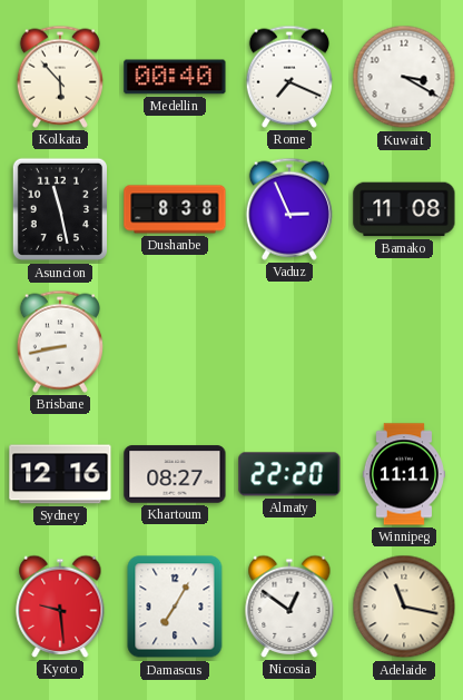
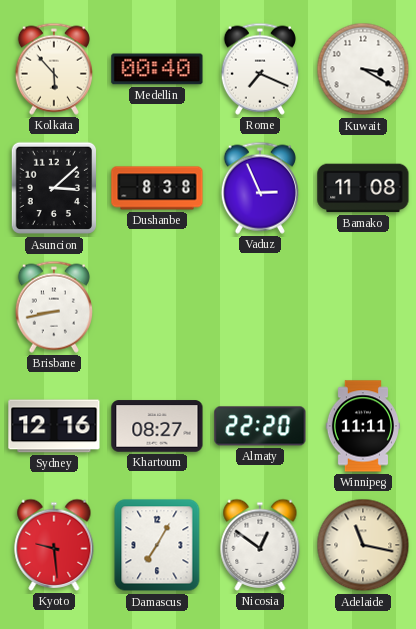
Asuncion: 11:28 -> 3:08 (53, 188)
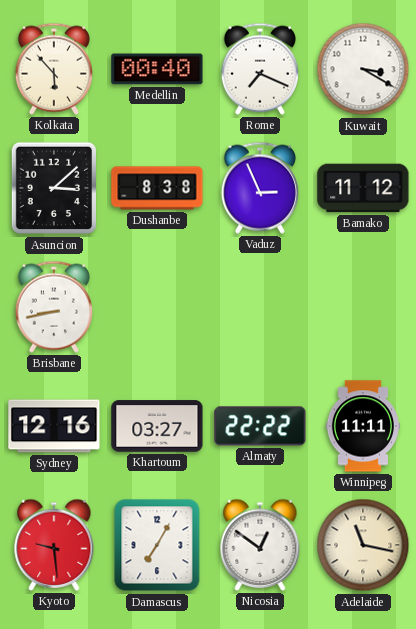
Bamako: 11:08 -> 11:12 (363, 188)
Khartoum: 08:27 -> 03:27 (157, 426)
Almaty: 22:20 -> 22:22 (260, 426)
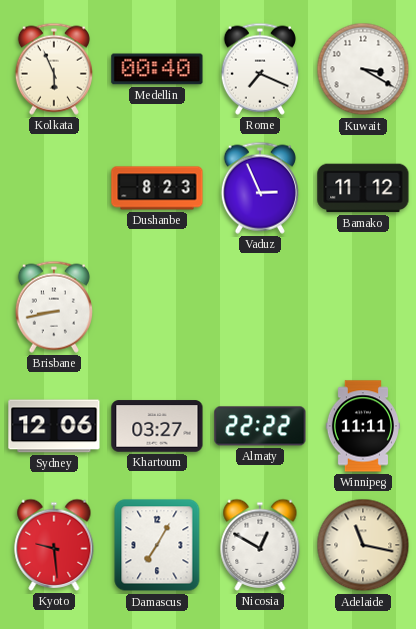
Kolkata: 5:53 -> 5:56 (54, 69)
Asuncion: 3:08 -> none (53, 188)
Dushanbe: 8:38 -> 8:23 (157, 188)
Sydney: 12:16 -> 12:06 (54, 426)
Nicosia: 12:51 -> 12:50 (260, 545)
